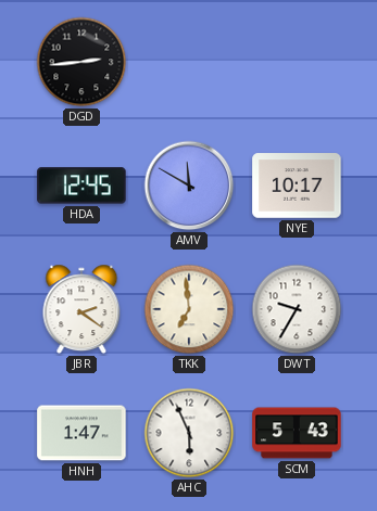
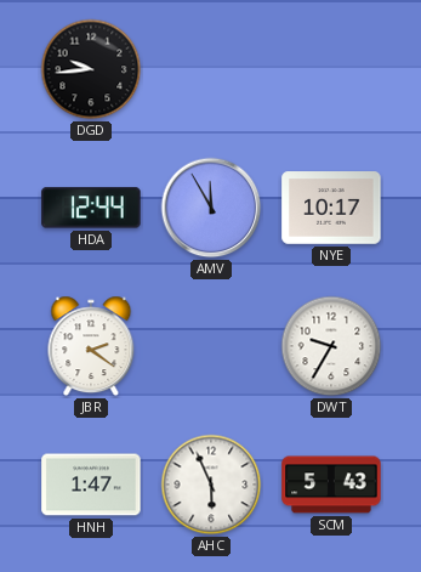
DGD: 2:44 -> 9:44 (91, 69)
HDA: 12:45 -> 12:44 (91, 208)
AMV: 11:50 -> 11:55 (211, 208)
TKK: 6:59 -> none (189, 309)
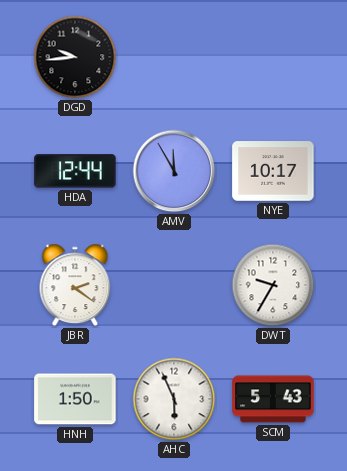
HNH: 1:47 -> 1:50 (75, 399)
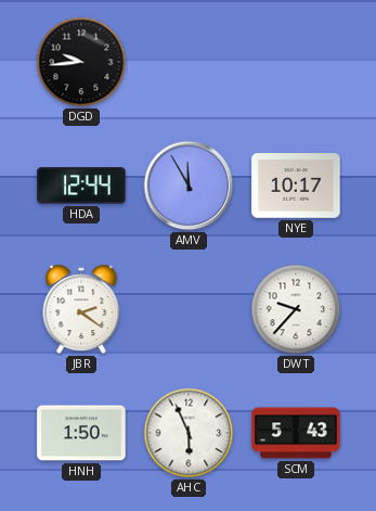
DWT: 9:35 -> 9:37 (296, 309)
